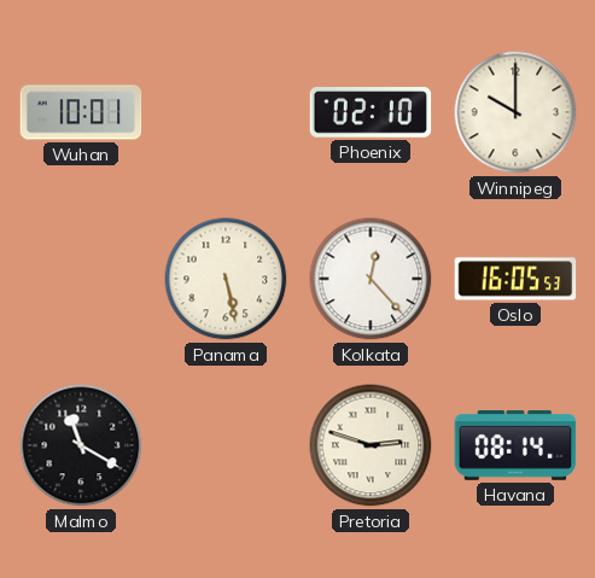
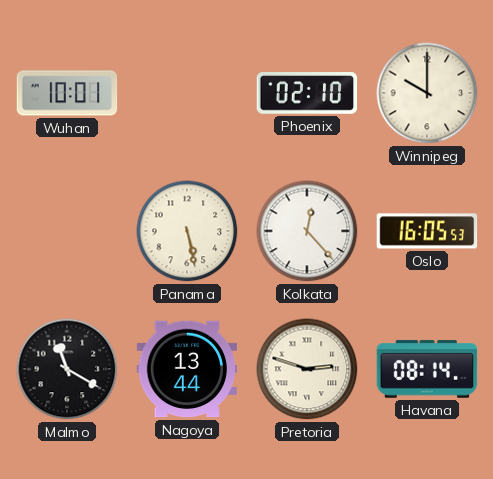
Nagoya: none -> 13:44 (187, 369)
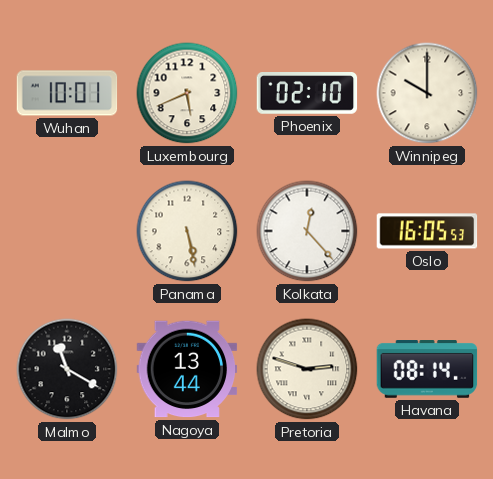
Luxembourg: none -> 5:41 (187, 93)
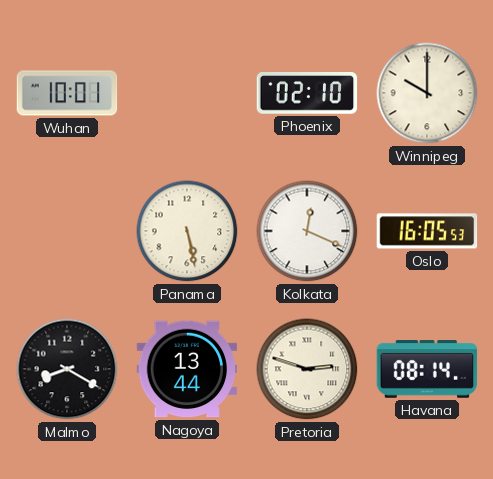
Luxembourg: 5:41 -> none (187, 93)
Kolkata: 12:23 -> 12:19 (307, 231)
Malmo: 11:20 -> 8:20 (67, 369)
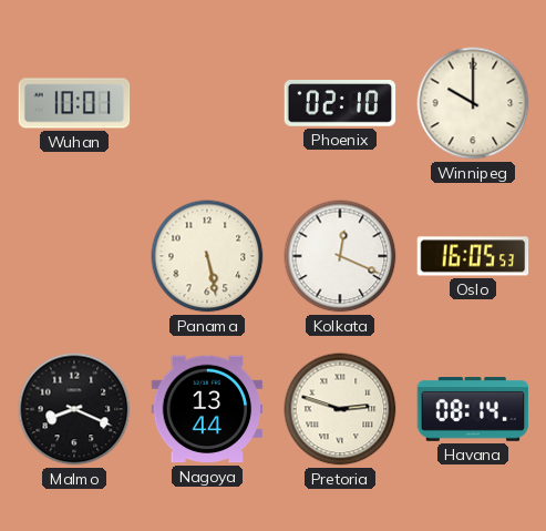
Malmo: 8:20 -> 8:19 (74, 409)
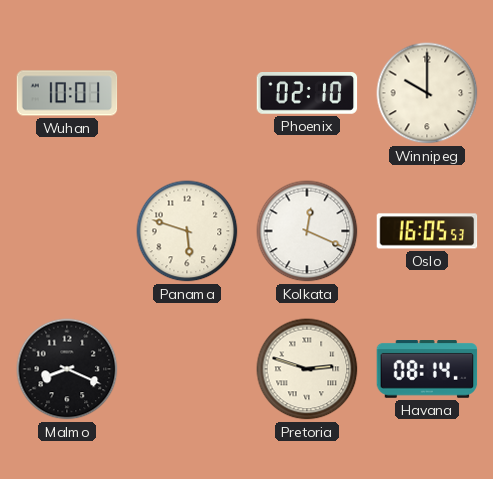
Panama: 5:28 -> 5:48 (187, 231)
Nagoya: 13:44 -> none (207, 409)
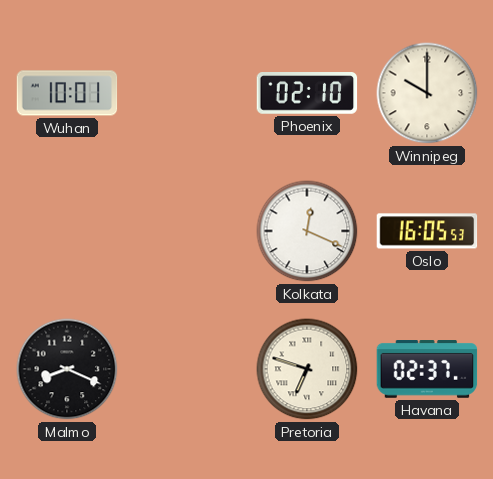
Panama: 5:48 -> none (187, 231)
Pretoria: 2:48 -> 6:48 (307, 369)
Havana: 08:14 -> 02:37 (427, 370)
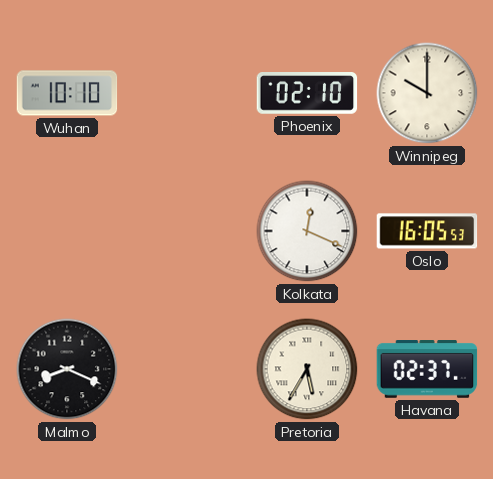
Wuhan: 10:01 -> 10:10 (67, 93)
Pretoria: 6:48 -> 5:35 (307, 369)
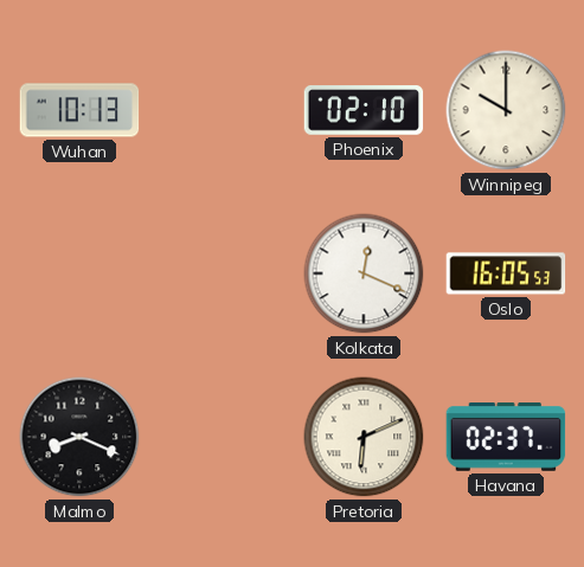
Wuhan: 10:10 -> 10:13 (79, 110)
Pretoria: 5:35 -> 6:11 (364, 437)
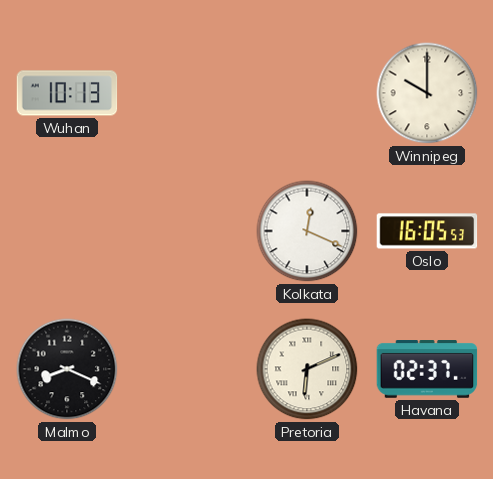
Phoenix: 02:10 -> none (364, 111)
